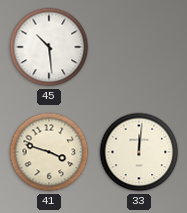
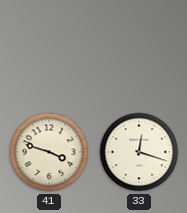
45: 10:29 -> none (49, 47)
33: 12:01 -> 12:18 (139, 152)
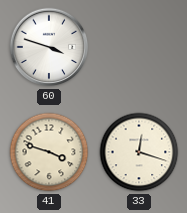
60: none -> 3:48 (49, 47)
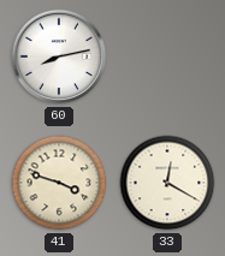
60: 3:48 -> 8:13 (59, 56)
33: 12:18 -> 12:20 (167, 183)
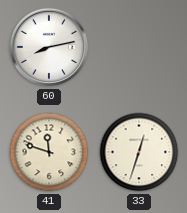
41: 3:48 -> 11:48 (49, 152)
33: 12:20 -> 12:33 (139, 152)
